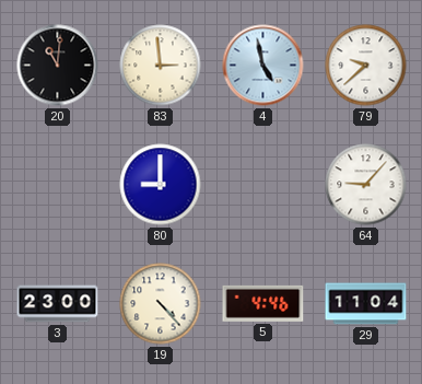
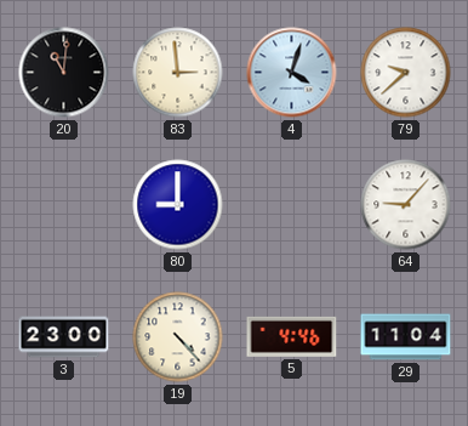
4: 4:58 -> 4:03 (292, 73)
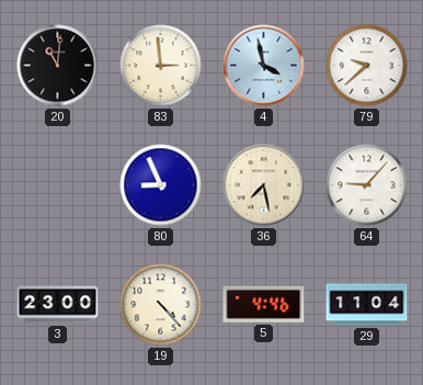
4: 4:03 -> 3:58 (264, 66)
80: 9:00 -> 8:56 (161, 185)
36: none -> 7:28 (264, 185)
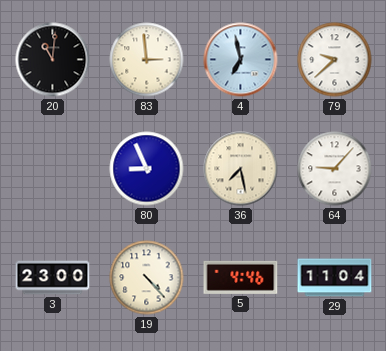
4: 3:58 -> 6:58 (241, 60)
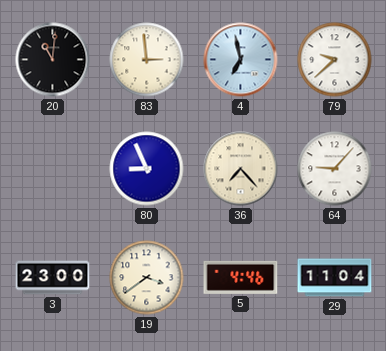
36: 7:28 -> 7:23 (241, 169)
19: 4:23 -> 3:39 (147, 278)
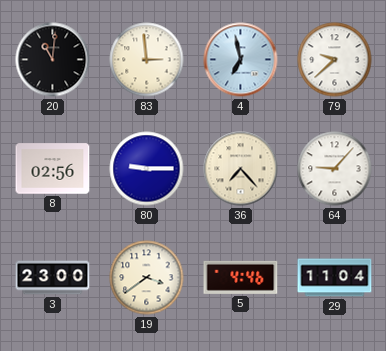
8: none -> 02:56 (53, 169)
80: 8:56 -> 9:15 (147, 169)
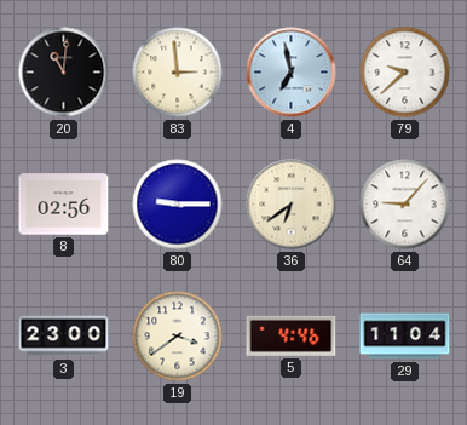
36: 7:23 -> 6:39 (292, 205)
